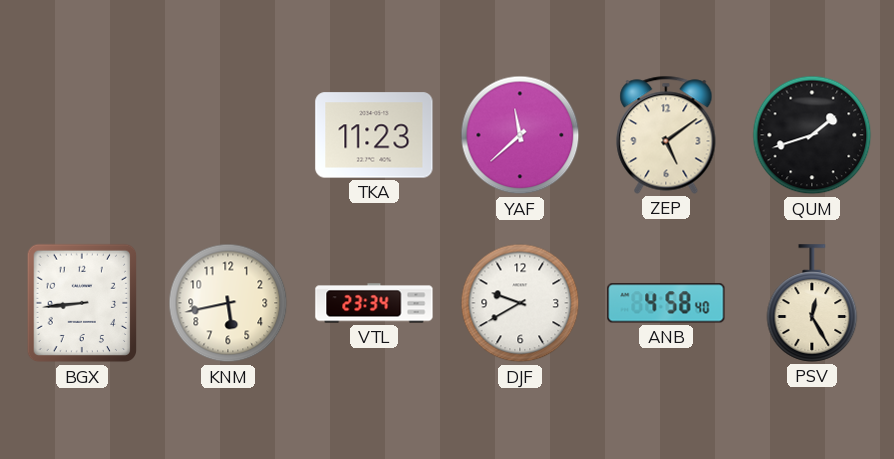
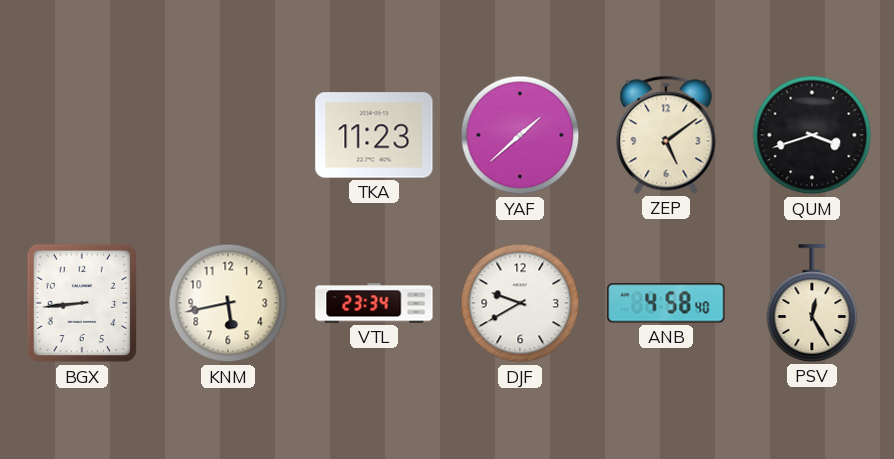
YAF: 11:38 -> 1:38 (520, 135)
QUM: 1:42 -> 3:42 (812, 135)
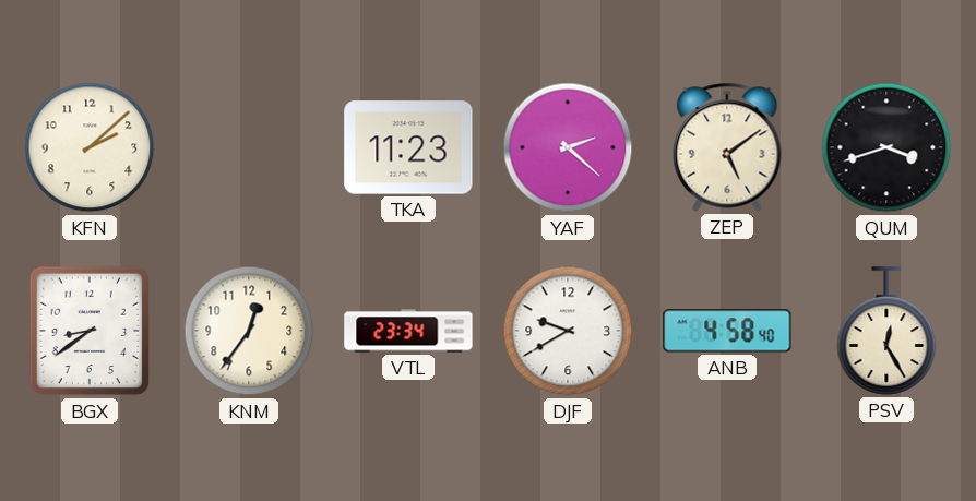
KFN: none -> 2:08 (90, 147)
YAF: 1:38 -> 2:22 (568, 147)
BGX: 8:44 -> 8:39 (90, 331)
KNM: 5:43 -> 12:36 (249, 331)
